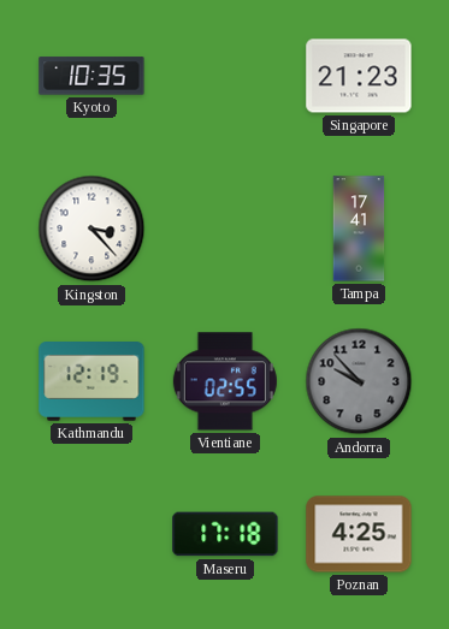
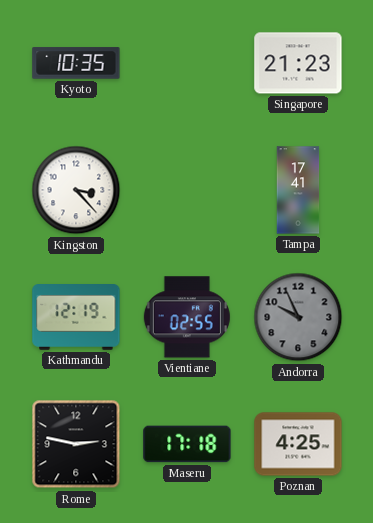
Andorra: 9:53 -> 9:56 (298, 317)
Rome: none -> 2:47 (76, 444)
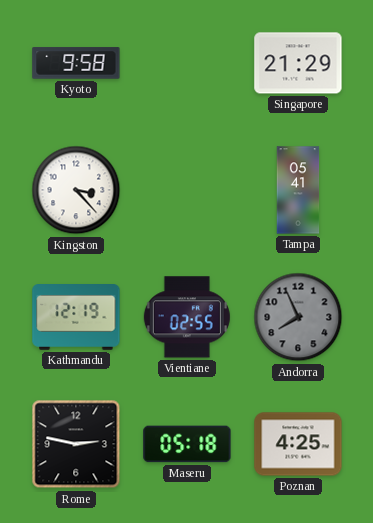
Kyoto: 10:35 -> 9:58 (76, 63)
Singapore: 21:23 -> 21:29 (298, 63)
Tampa: 17:41 -> 05:41 (298, 190)
Andorra: 9:56 -> 7:56 (298, 317)
Maseru: 17:18 -> 05:18 (187, 444)
